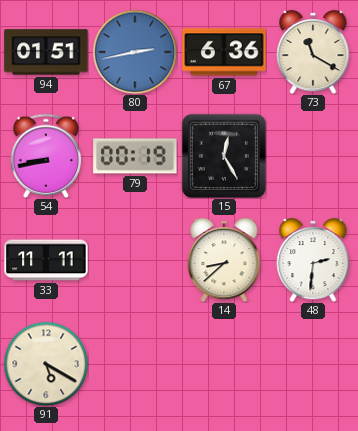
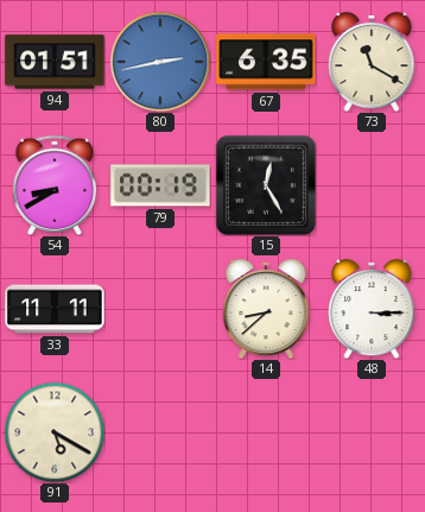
67: 6:36 -> 6:35 (266, 62)
54: 8:43 -> 8:40 (55, 185)
48: 2:31 -> 3:15 (372, 309)
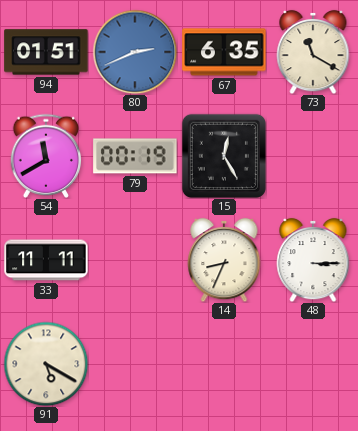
80: 2:43 -> 2:41 (135, 52)
54: 8:40 -> 11:40 (46, 156)
14: 8:38 -> 8:34 (224, 260)
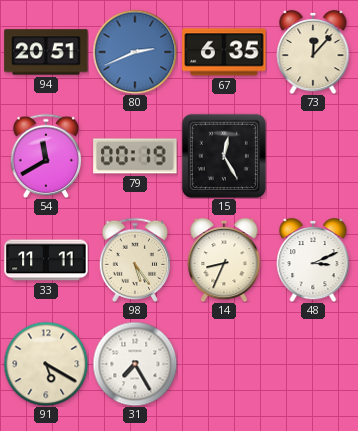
94: 01:51 -> 20:51 (46, 52)
73: 11:20 -> 12:07 (313, 52)
98: none -> 5:24 (135, 260)
48: 3:15 -> 3:11 (313, 260)
31: none -> 7:25 (135, 364)
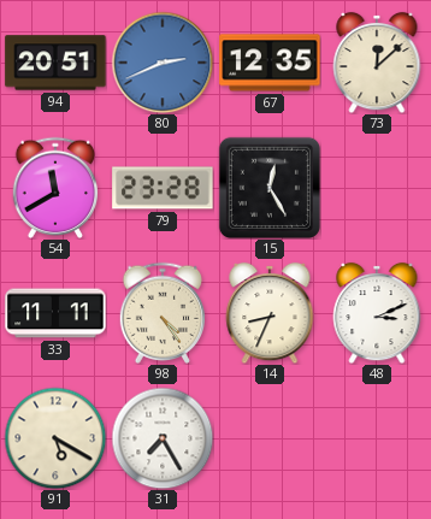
67: 6:35 -> 12:35 (270, 63)
73: 12:07 -> 12:08 (377, 63)
79: 00:19 -> 23:28 (163, 188)
98: 5:24 -> 4:24 (163, 313)
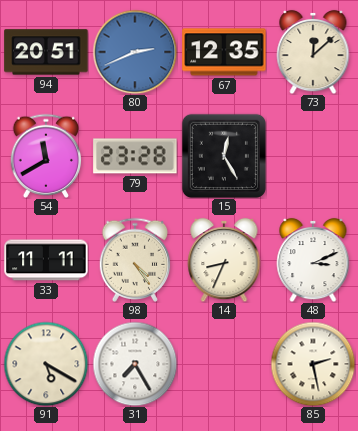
85: none -> 2:28 (313, 364)
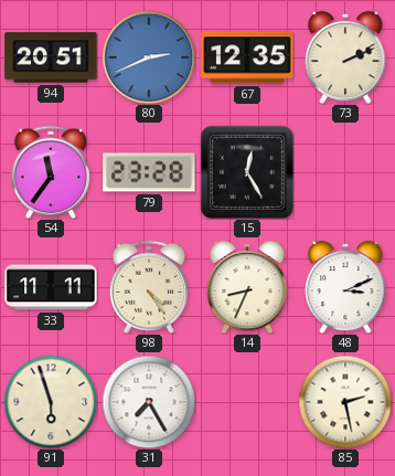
73: 12:08 -> 2:11 (345, 57)
54: 11:40 -> 11:36 (51, 172)
91: 5:20 -> 5:57 (51, 402)
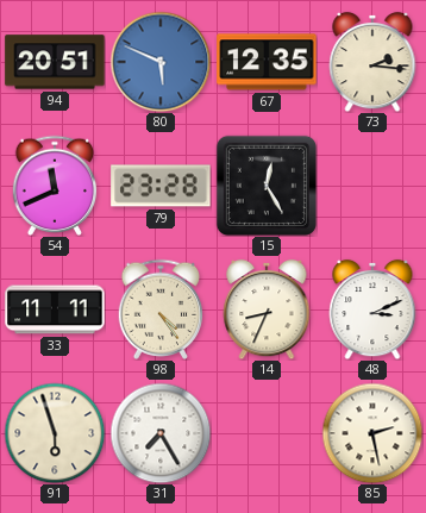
80: 2:41 -> 5:49 (161, 62)
73: 2:11 -> 2:16 (372, 62)
54: 11:36 -> 11:41 (55, 186)
